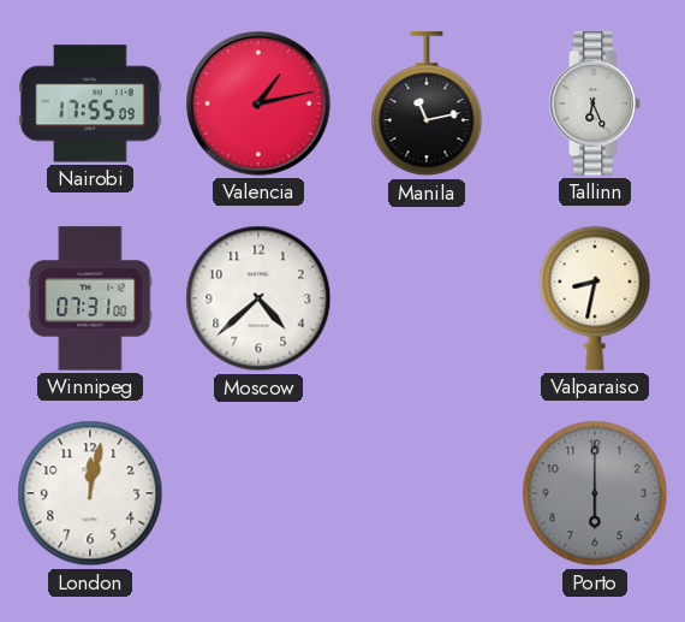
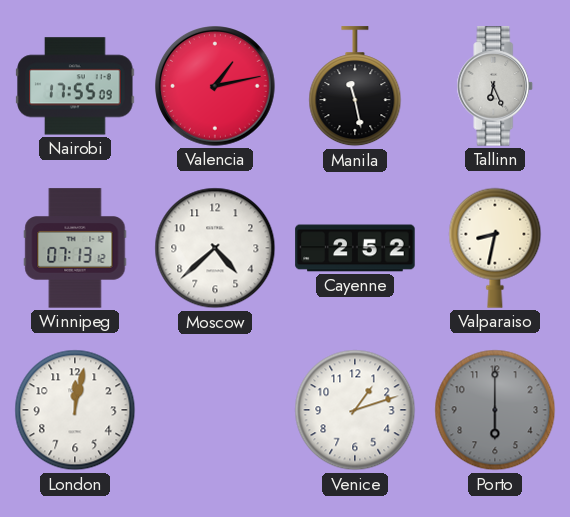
Manila: 11:13 -> 11:28 (355, 87)
Winnipeg: 07:31 -> 07:13 (75, 248)
Cayenne: none -> 2:52 (355, 248)
Venice: none -> 1:12 (355, 410)
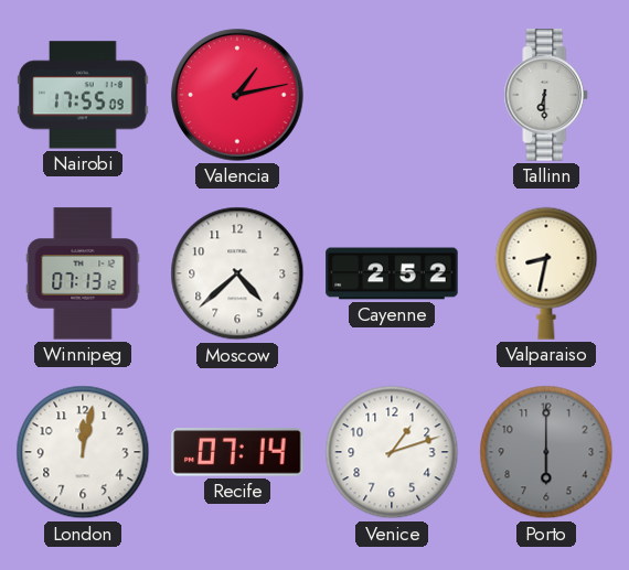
Manila: 11:28 -> none (355, 87)
Tallinn: 6:26 -> 6:30 (546, 95)
Recife: none -> 07:14 (237, 452)
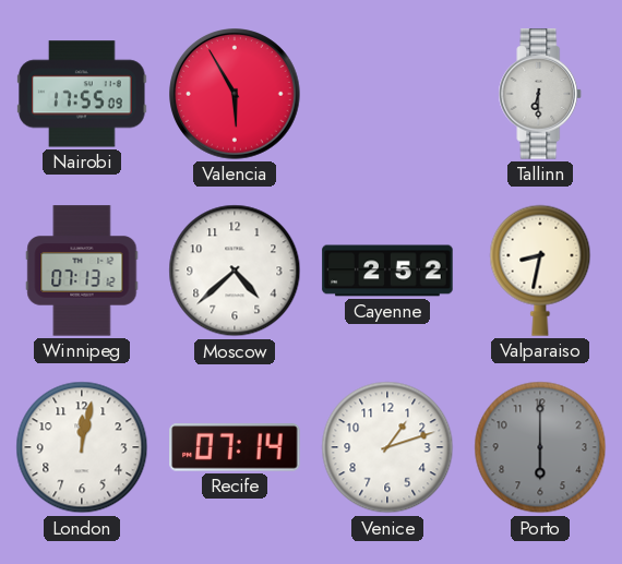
Valencia: 1:13 -> 5:55 (235, 94)
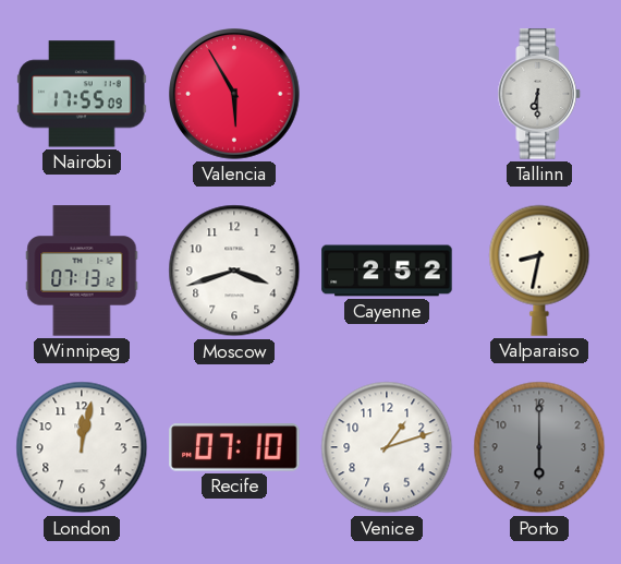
Moscow: 4:38 -> 3:42 (234, 271)
Recife: 07:14 -> 07:10 (234, 447)
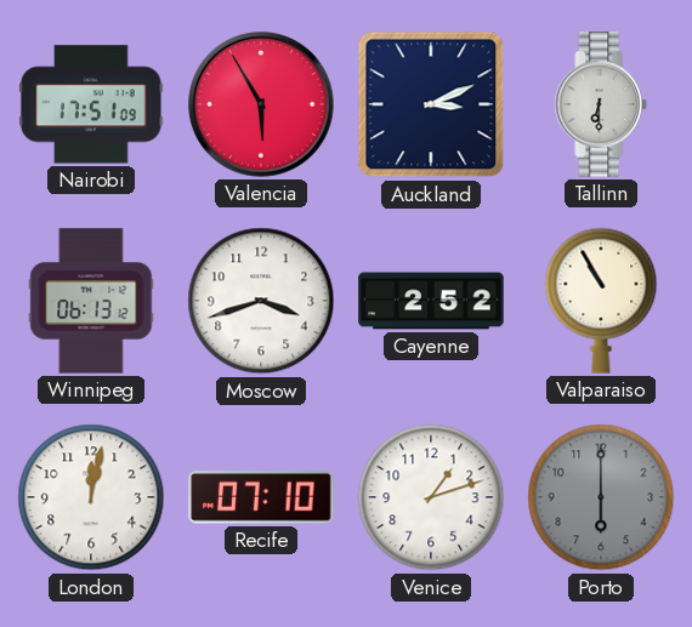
Nairobi: 17:55 -> 17:51 (91, 104)
Auckland: none -> 3:11 (431, 104)
Winnipeg: 07:13 -> 06:13 (91, 301)
Valparaiso: 8:32 -> 10:55 (601, 301)
